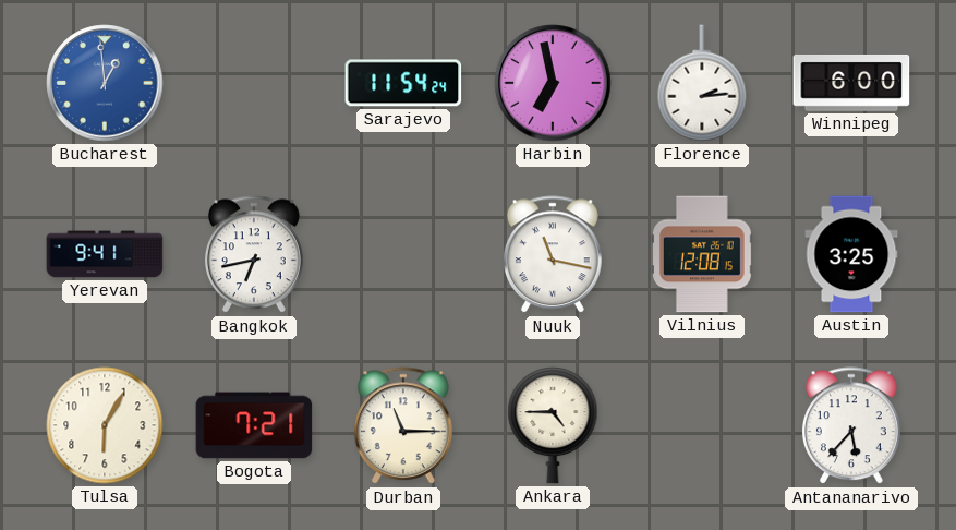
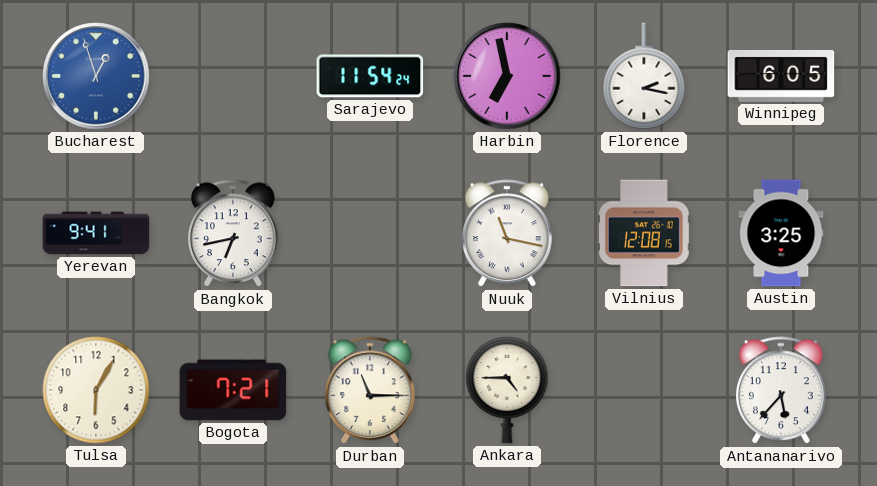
Bucharest: 12:59 -> 12:57 (96, 76)
Florence: 2:14 -> 2:17 (644, 76)
Winnipeg: 6:00 -> 6:05 (781, 76)
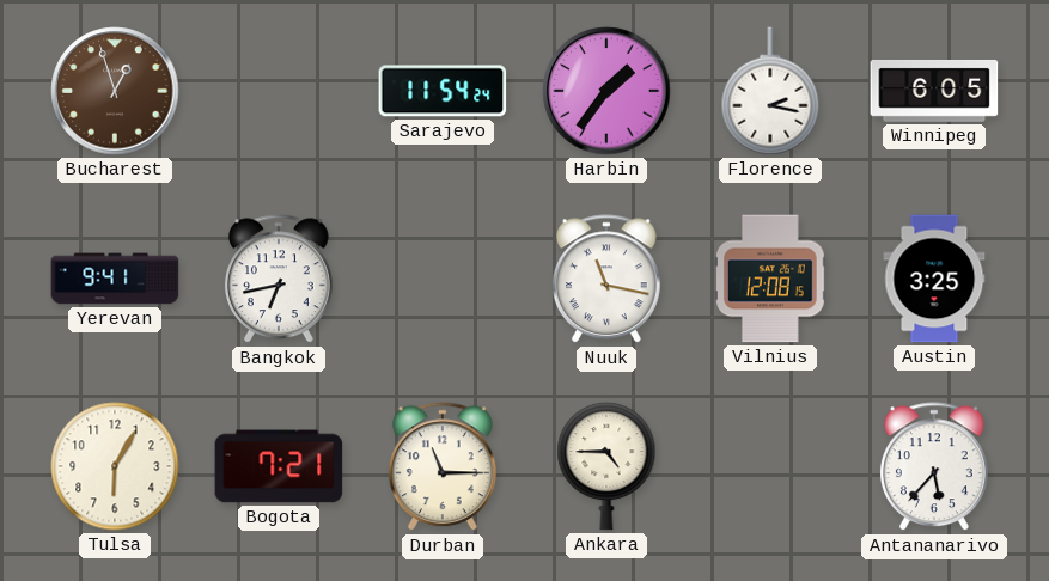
Bucharest dial: blue -> brown (115, 91)
Harbin: 6:58 -> 1:36 (606, 91)
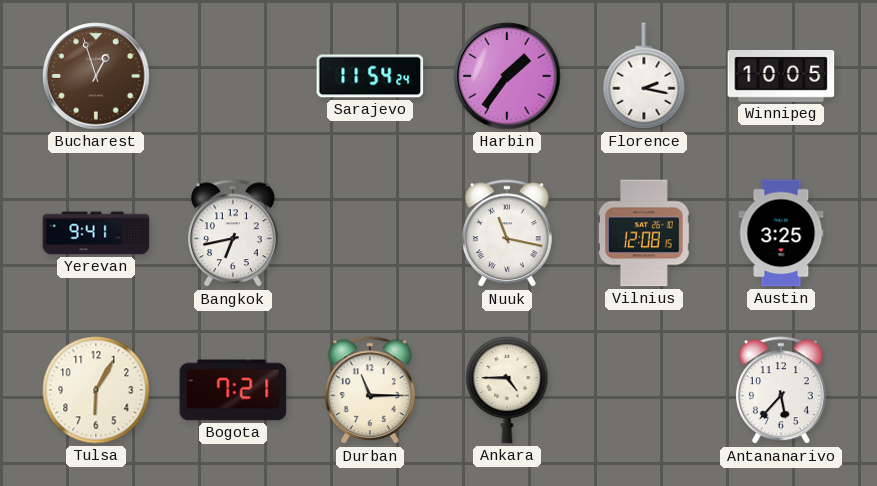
Winnipeg: 6:05 -> 10:05 (781, 76)
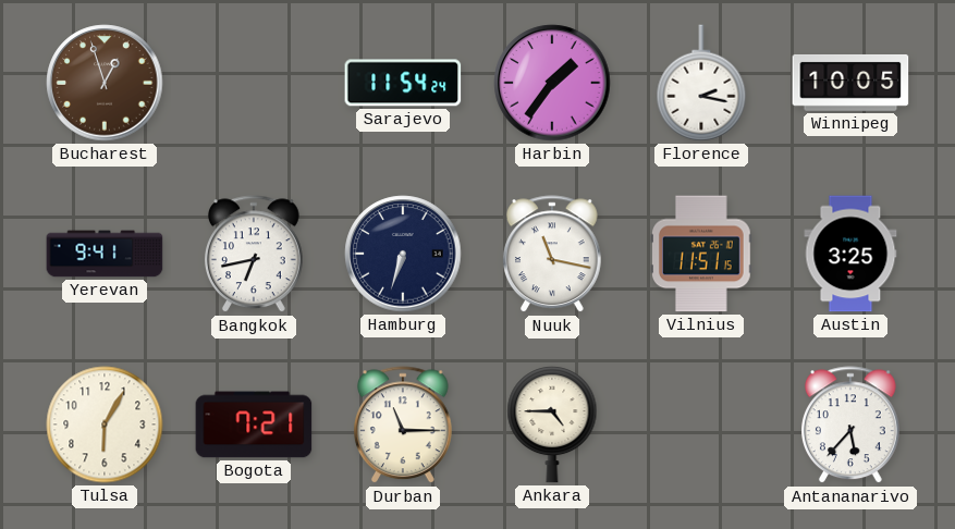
Hamburg: none -> 6:33 (403, 254)
Vilnius: 12:08 -> 11:51 (702, 254)
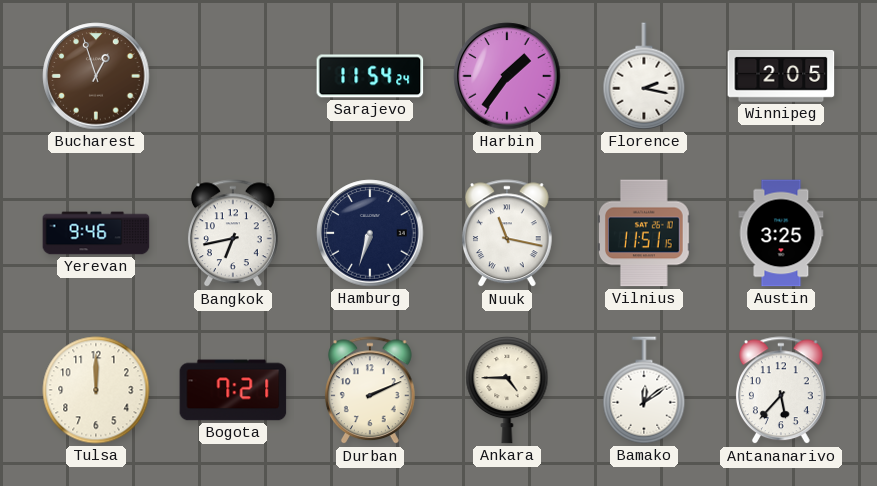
Winnipeg: 10:05 -> 2:05 (781, 76)
Yerevan: 9:41 -> 9:46 (96, 233)
Tulsa: 6:05 -> 12:00 (96, 390)
Durban: 11:15 -> 2:11 (370, 391)
Bamako: none -> 12:09 (644, 390)
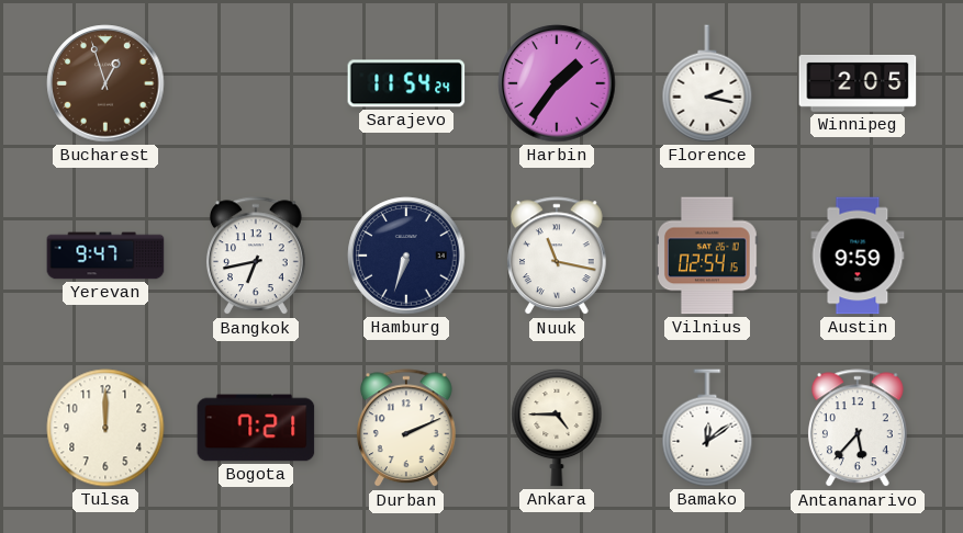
Yerevan: 9:46 -> 9:47 (105, 256)
Vilnius: 11:51 -> 02:54 (708, 256)
Austin: 3:25 -> 9:59 (858, 256)
